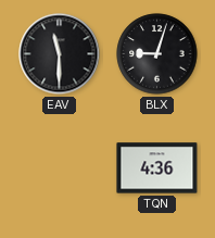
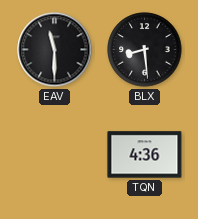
BLX: 9:03 -> 8:29 (145, 50)
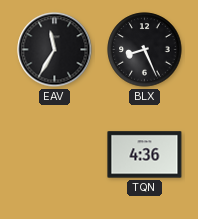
EAV: 11:30 -> 11:35 (55, 50)
BLX: 8:29 -> 8:26 (145, 50)
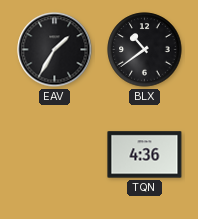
EAV: 11:35 -> 1:35 (55, 50)
BLX: 8:26 -> 10:39 (145, 50)
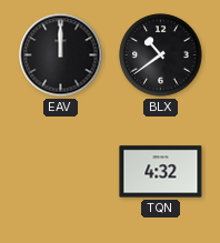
EAV: 1:35 -> 12:00 (61, 55)
TQN: 4:36 -> 4:32 (161, 172)
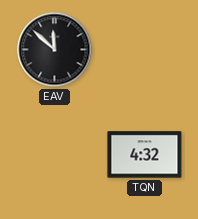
EAV: 12:00 -> 11:52 (55, 50)
BLX: 10:39 -> none (161, 55)
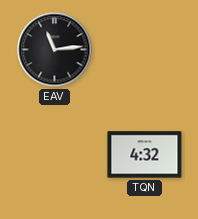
EAV: 11:52 -> 11:14 (55, 50)
